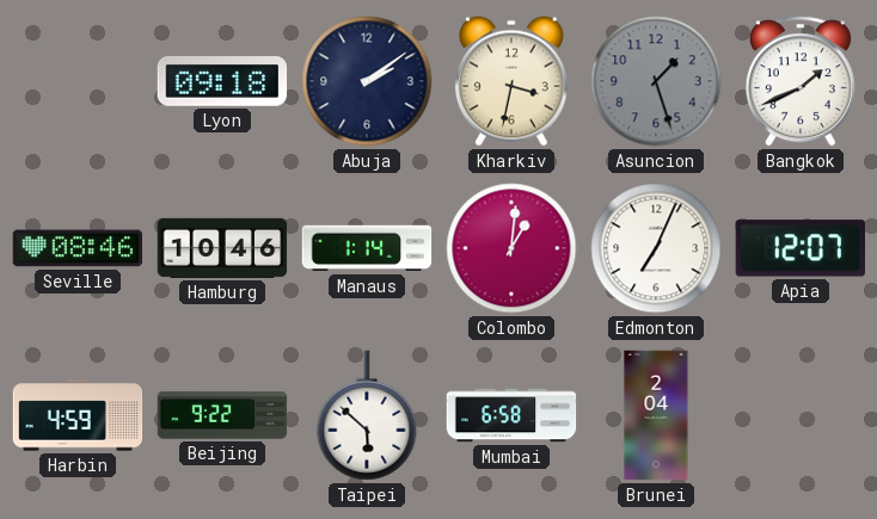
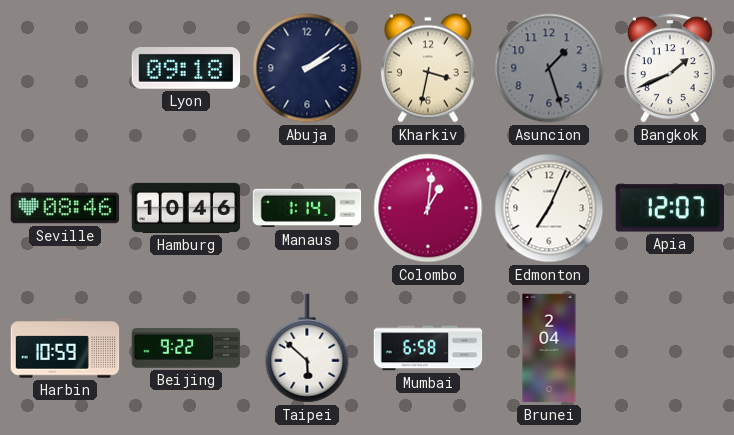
Harbin: 4:59 -> 10:59 (65, 348)
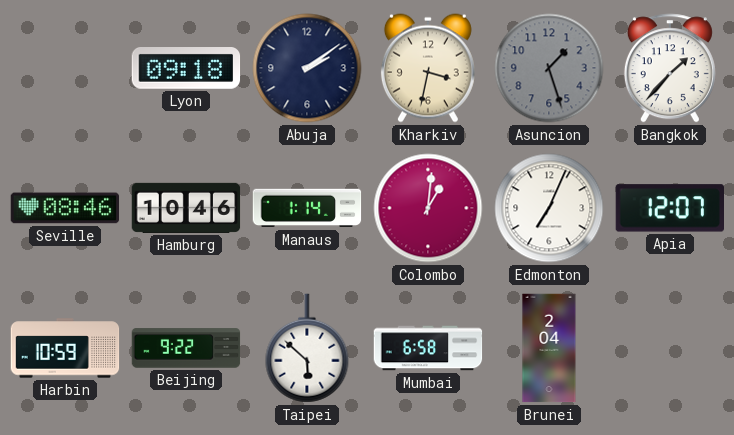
Bangkok: 1:41 -> 1:37 (670, 68)
